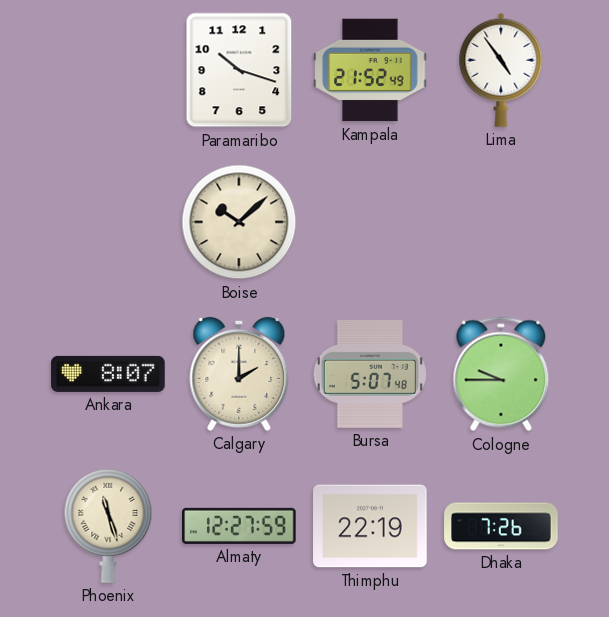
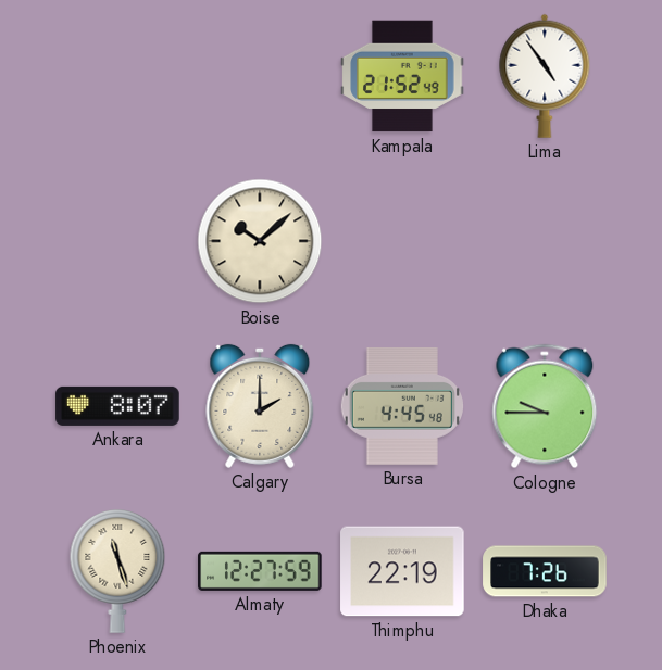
Paramaribo: 10:18 -> none (239, 70)
Bursa: 5:07 -> 4:45 (402, 406)
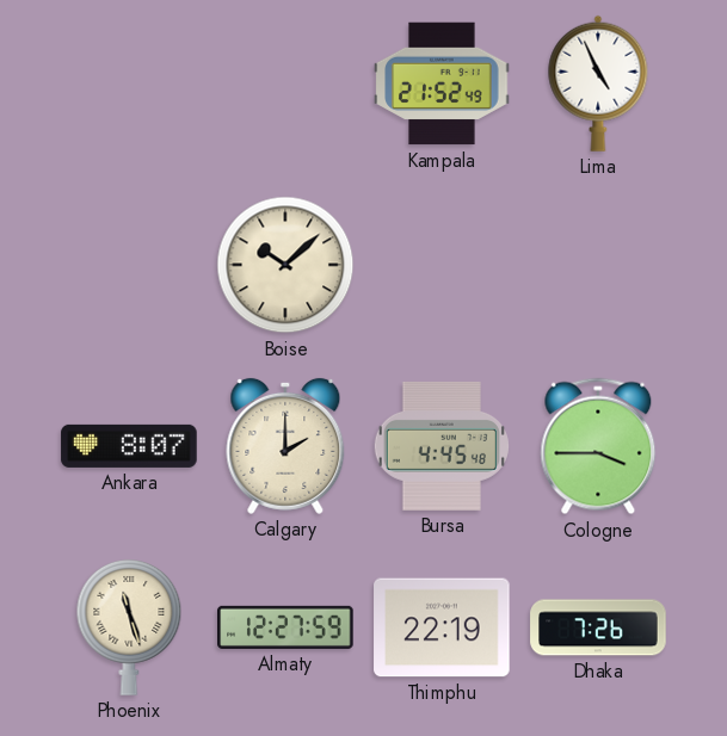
Lima: 4:54 -> 4:56 (598, 84)
Cologne: 9:45 -> 3:45 (598, 446)
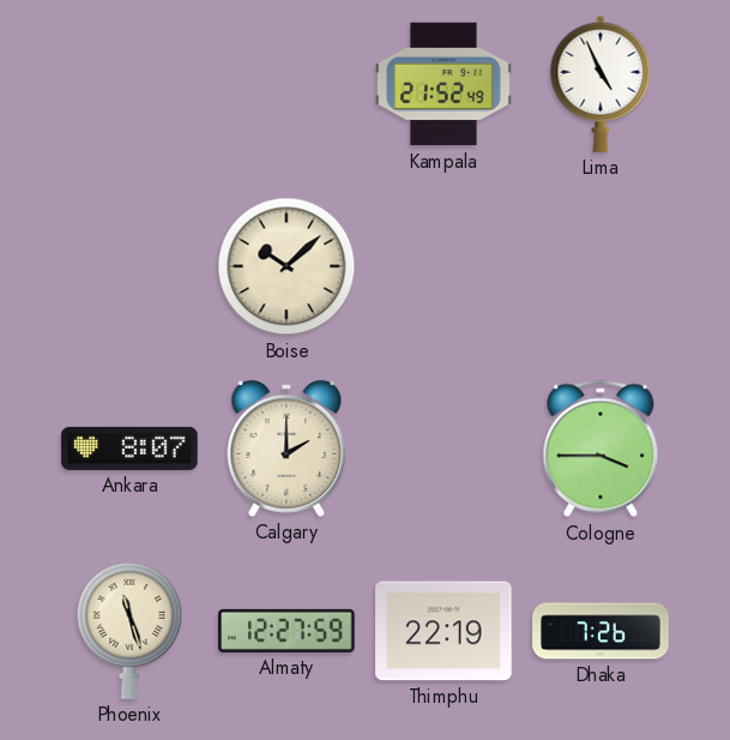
Bursa: 4:45 -> none (442, 446)
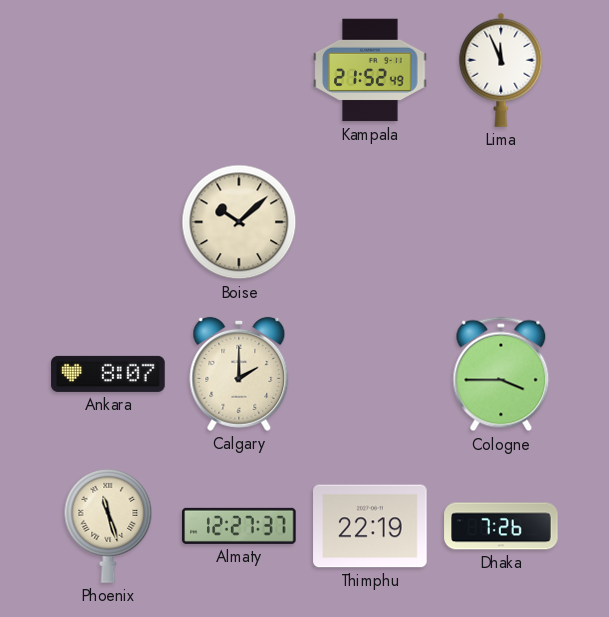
Lima: 4:56 -> 11:56 (501, 70)
Almaty: 12:27:59 -> 12:27:37 (239, 526)
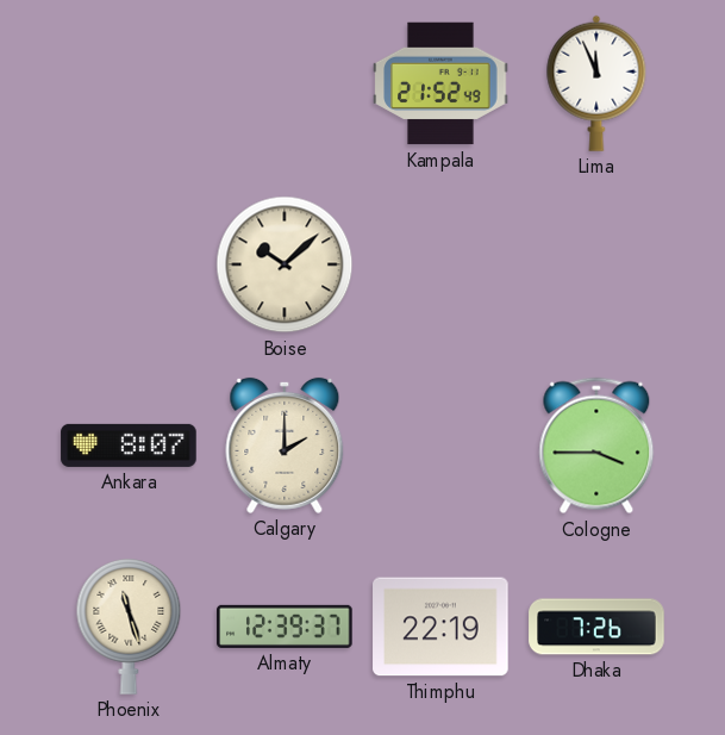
Almaty: 12:27 -> 12:39 (285, 627)
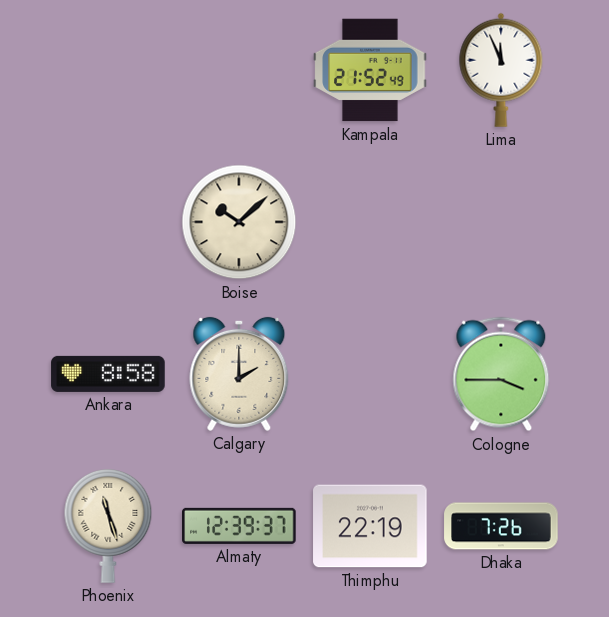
Ankara: 8:07 -> 8:58 (108, 374)
